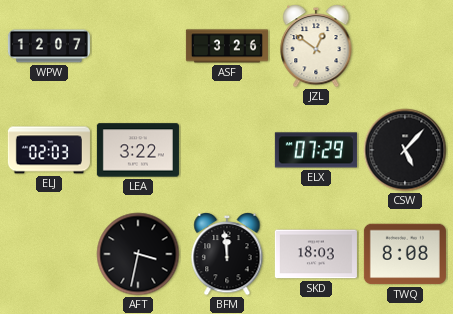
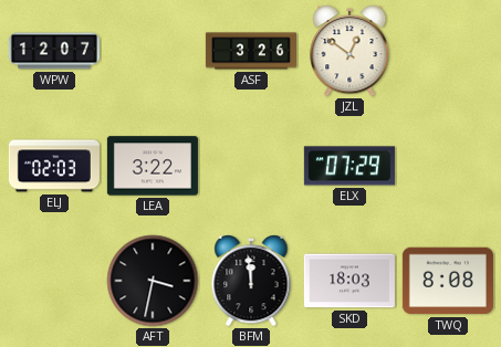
CSW: 5:07 -> none (405, 150)
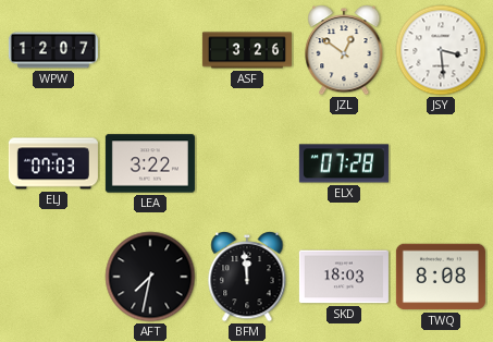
JSY: none -> 3:29 (441, 50)
ELJ: 02:03 -> 07:03 (53, 163)
ELX: 07:29 -> 07:28 (344, 163)
AFT: 3:32 -> 7:32 (150, 277)
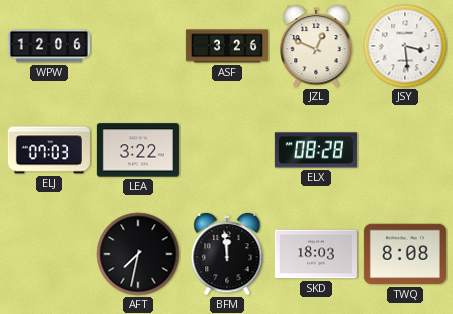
WPW: 12:07 -> 12:06 (49, 46)
JZL: 12:51 -> 12:49 (316, 46)
ELX: 07:28 -> 08:28 (316, 150)
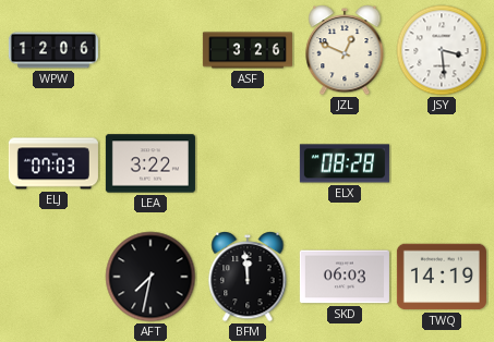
SKD: 18:03 -> 06:03 (345, 277)
TWQ: 8:08 -> 14:19 (442, 277)
